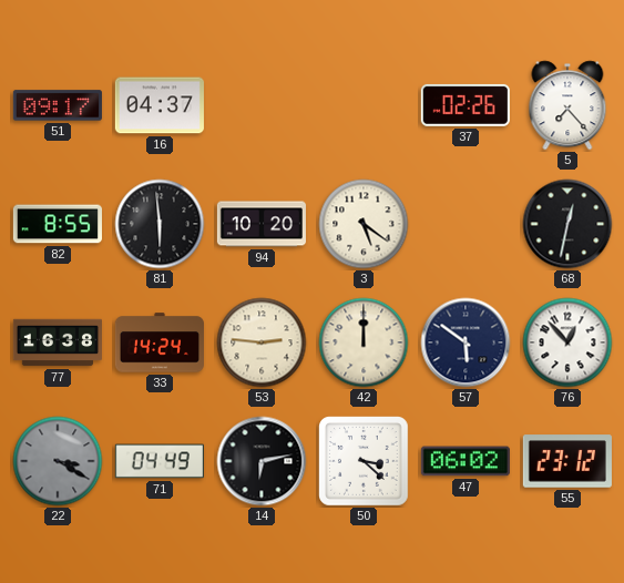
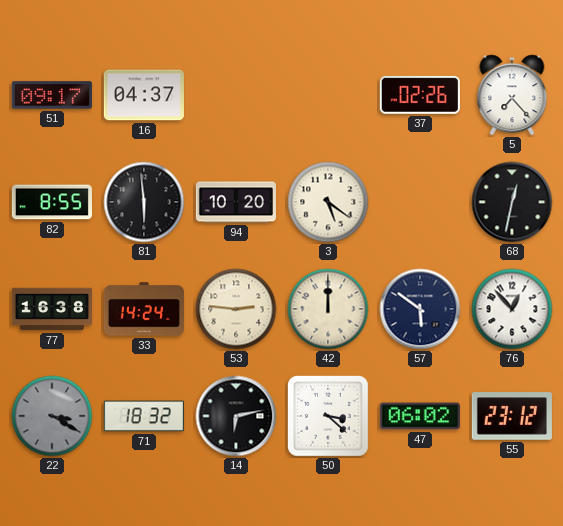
71: 04:49 -> 18:32 (144, 416)
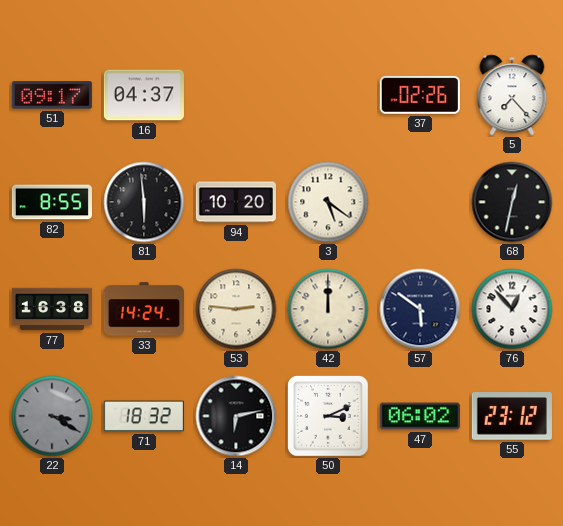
50: 3:22 -> 3:11 (329, 417)
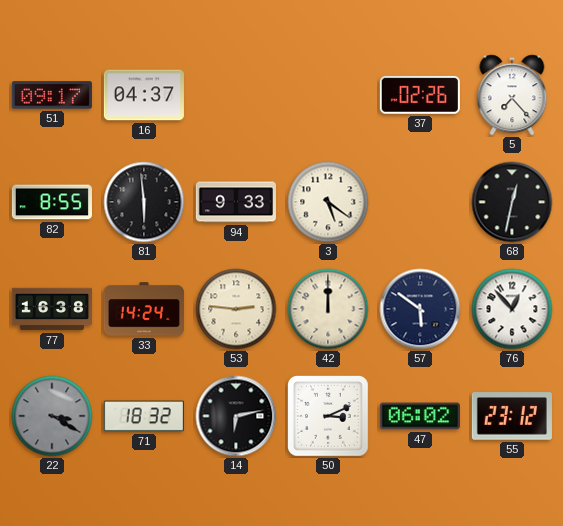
94: 10:20 -> 9:33 (236, 202)
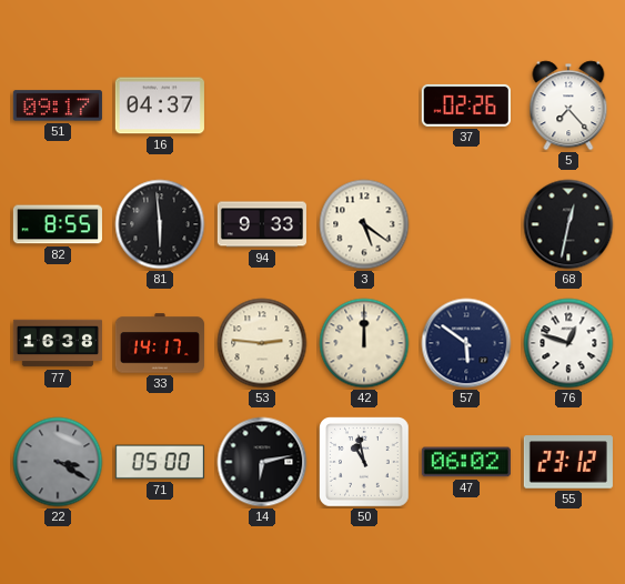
33: 14:24 -> 14:17 (159, 343)
76: 12:53 -> 12:48 (568, 343)
71: 18:32 -> 05:00 (160, 462)
50: 3:11 -> 10:58 (365, 463)
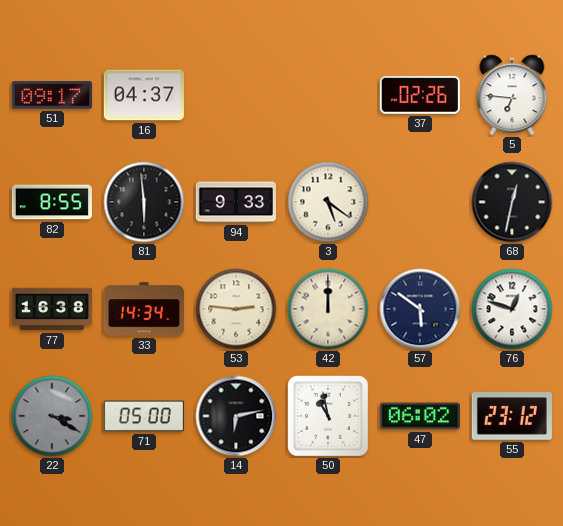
5: 7:23 -> 6:46 (512, 95)
33: 14:17 -> 14:34 (143, 309)
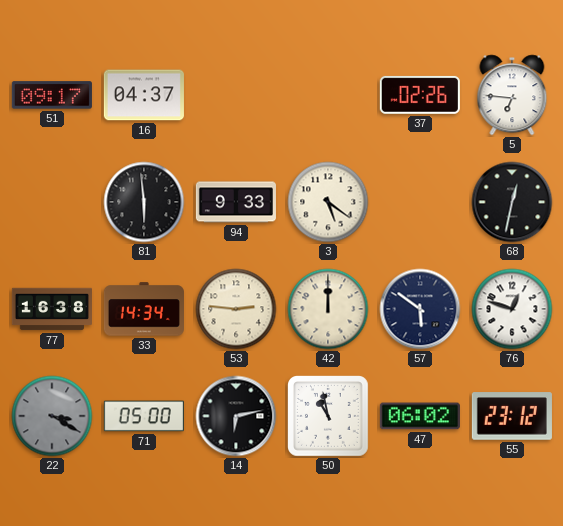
82: 8:55 -> none (52, 202)
